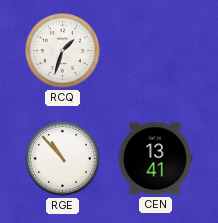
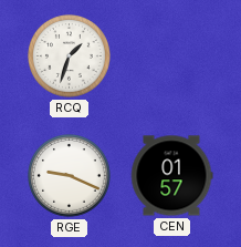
RGE: 10:53 -> 9:19 (70, 176)
CEN: 13:41 -> 01:57 (171, 176)
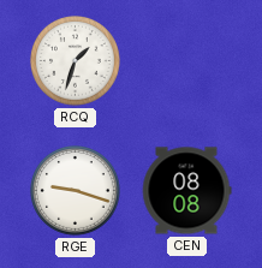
RGE: 9:19 -> 9:18 (76, 191)
CEN: 01:57 -> 08:08 (186, 191)
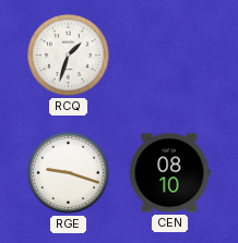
CEN: 08:08 -> 08:10 (169, 173)
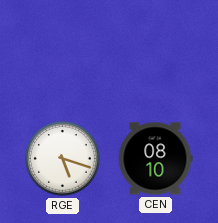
RCQ: 1:33 -> none (69, 56)
RGE: 9:18 -> 5:18 (63, 159)
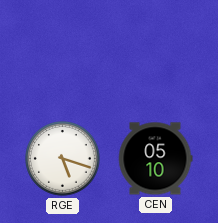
CEN: 08:10 -> 05:10 (155, 159)
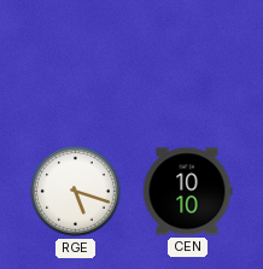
CEN: 05:10 -> 10:10 (187, 192)
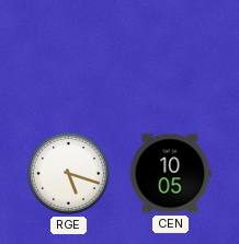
CEN: 10:10 -> 10:05 (170, 174)
